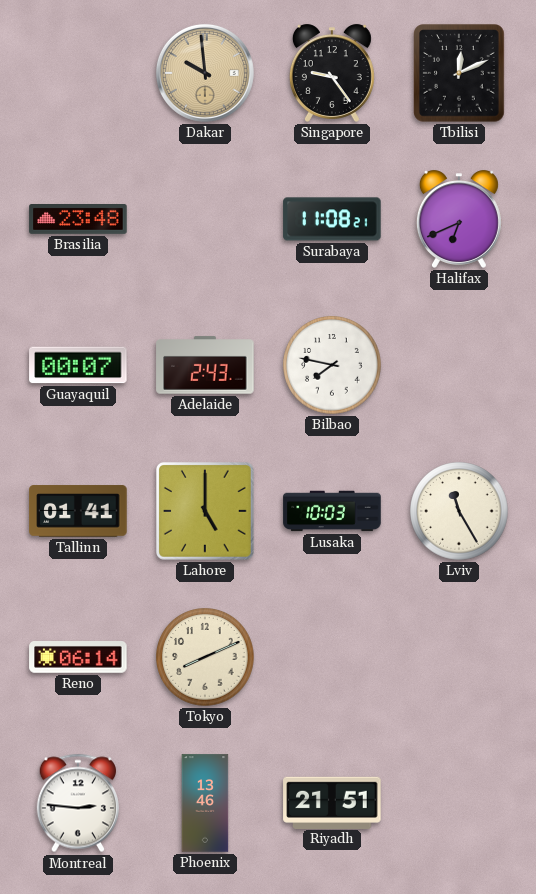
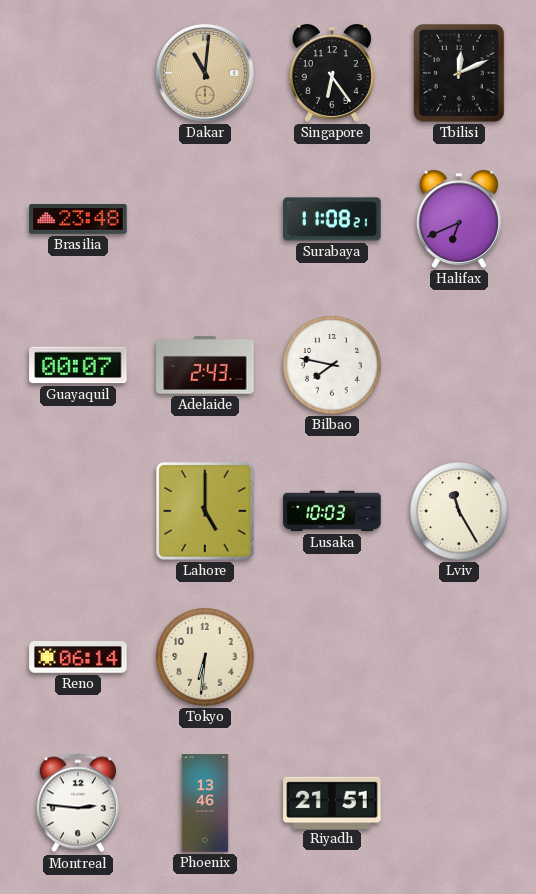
Dakar: 9:59 -> 11:01 (205, 73)
Singapore: 9:24 -> 6:24 (332, 73)
Tallinn: 01:41 -> none (78, 511)
Tokyo: 8:11 -> 6:31 (205, 657)
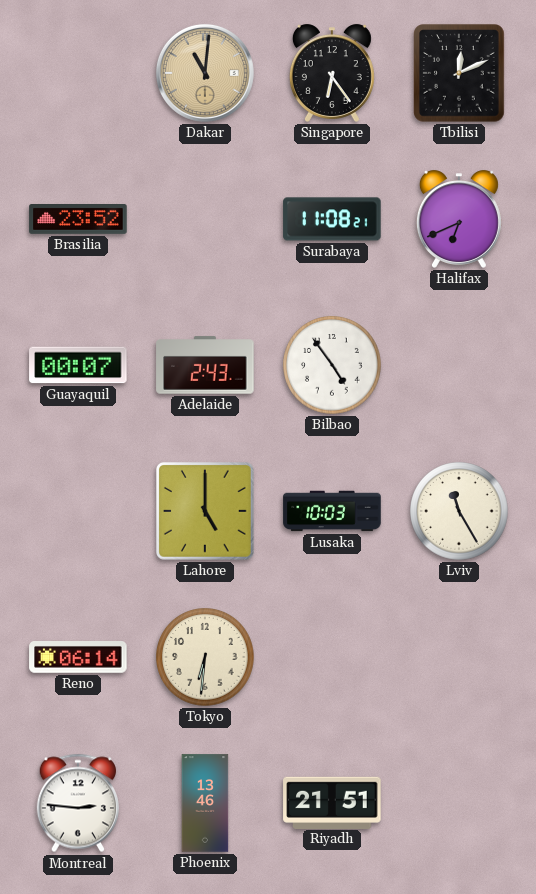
Brasilia: 23:48 -> 23:52 (78, 220)
Bilbao: 7:47 -> 4:54 (332, 365)
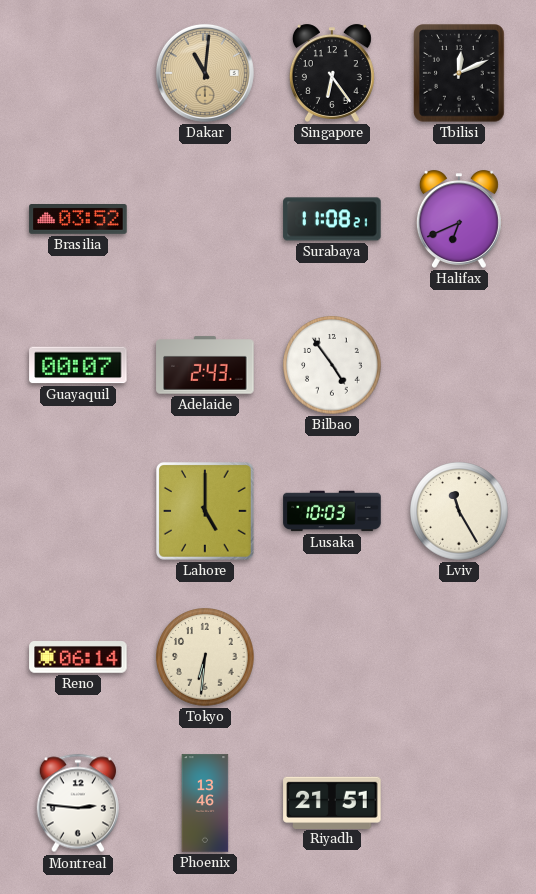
Brasilia: 23:52 -> 03:52 (78, 220)
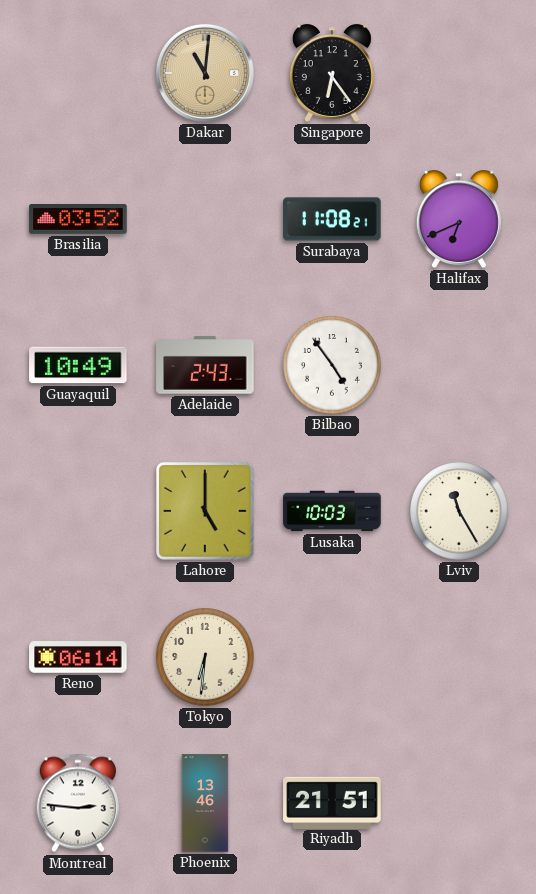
Tbilisi: 12:11 -> none (459, 73)
Guayaquil: 00:07 -> 10:49 (78, 365)
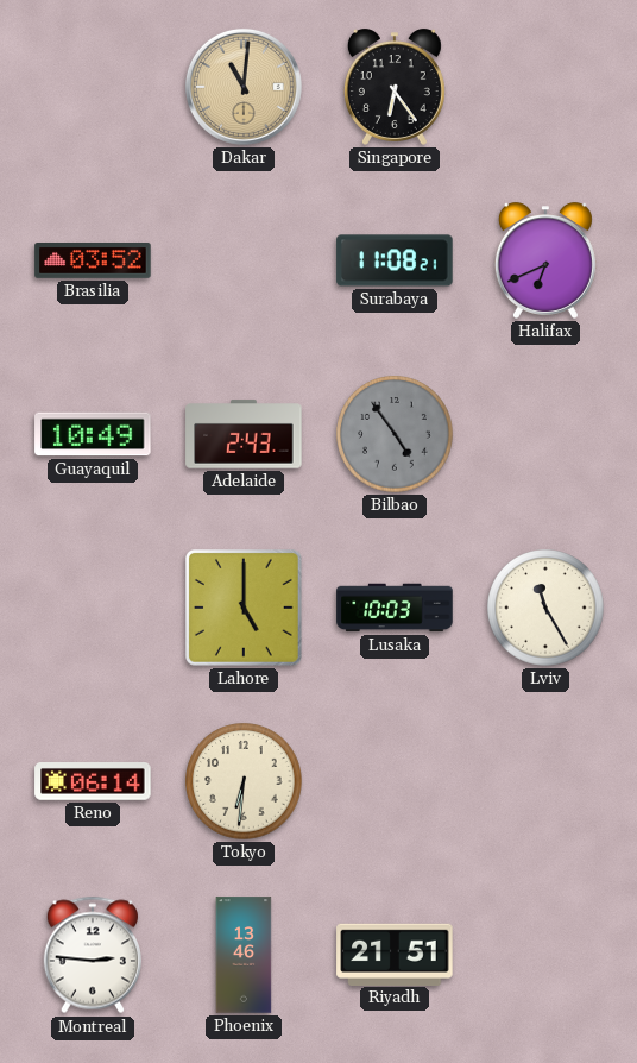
Bilbao dial: white -> grey (395, 434)
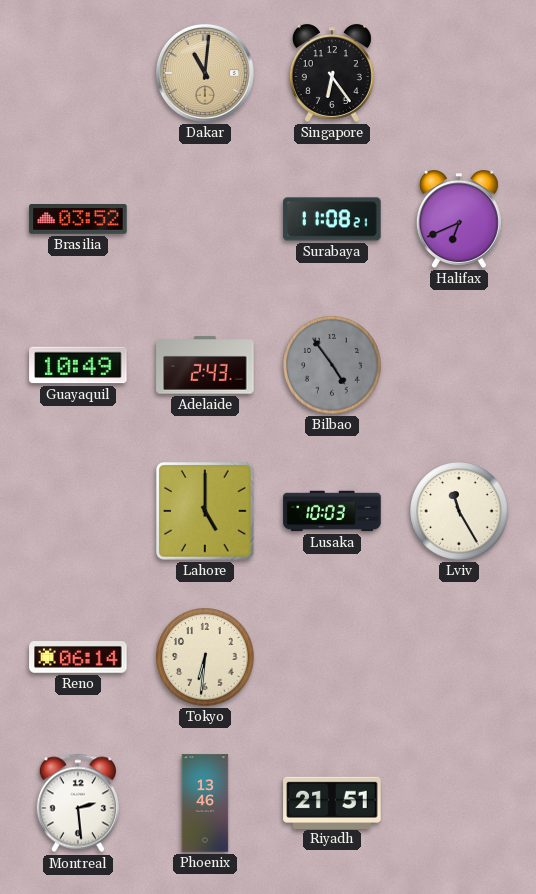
Montreal: 2:46 -> 2:29 (77, 803)
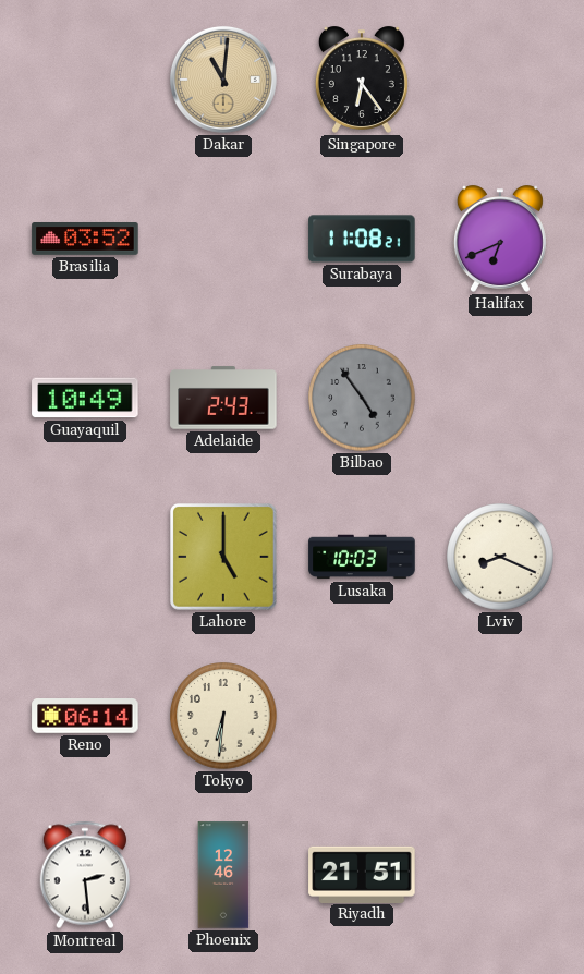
Lviv: 11:25 -> 8:19 (500, 557)
Phoenix: 13:46 -> 12:46 (223, 875)
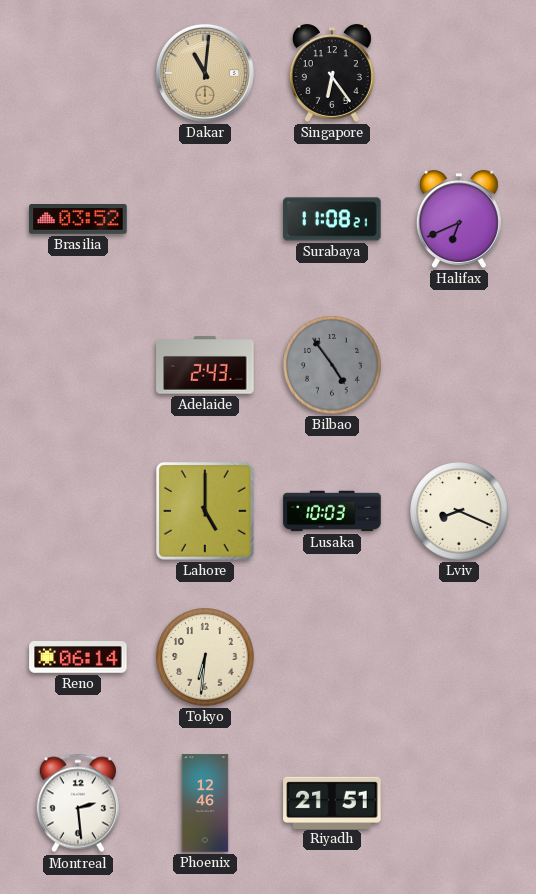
Guayaquil: 10:49 -> none (85, 398)
